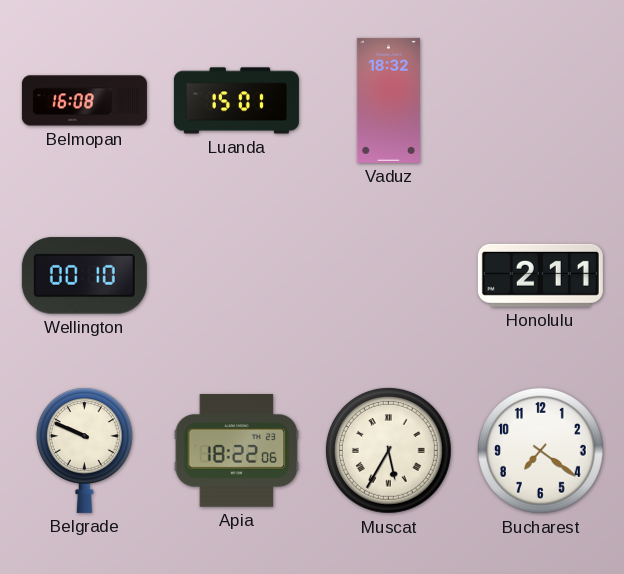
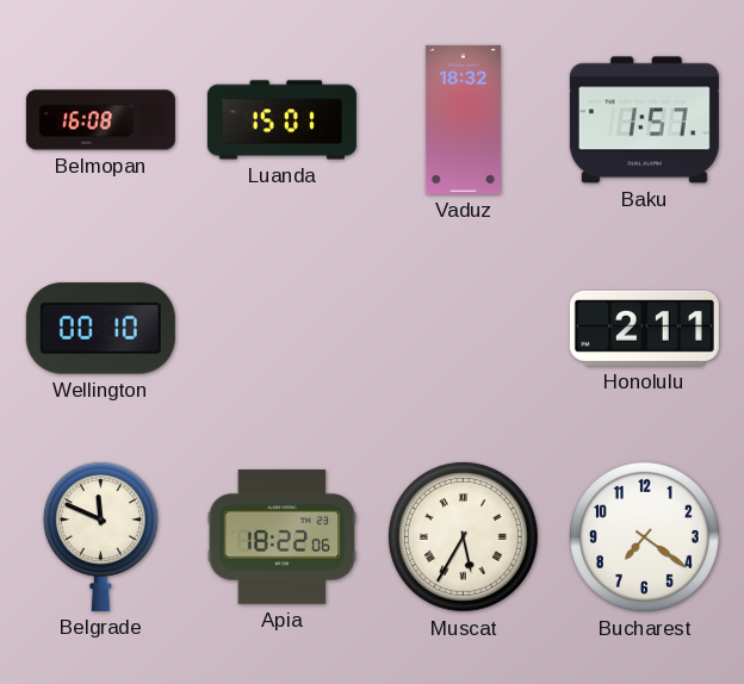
Baku: none -> 1:57 (644, 120)
Belgrade: 9:49 -> 11:49 (100, 536)
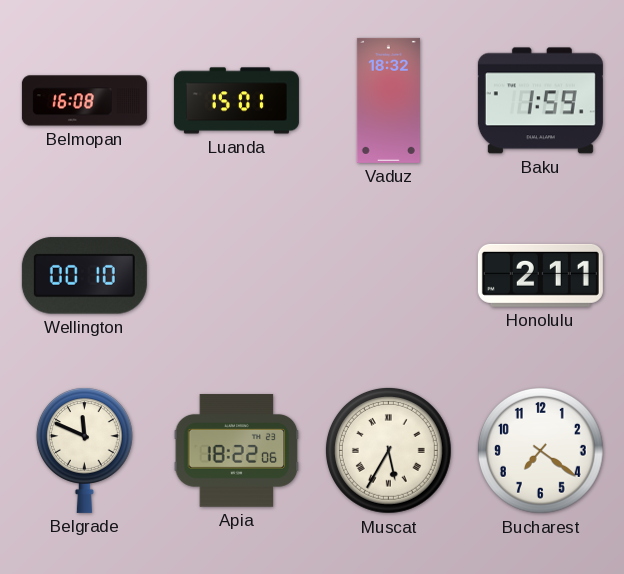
Baku: 1:57 -> 1:59 (540, 101)
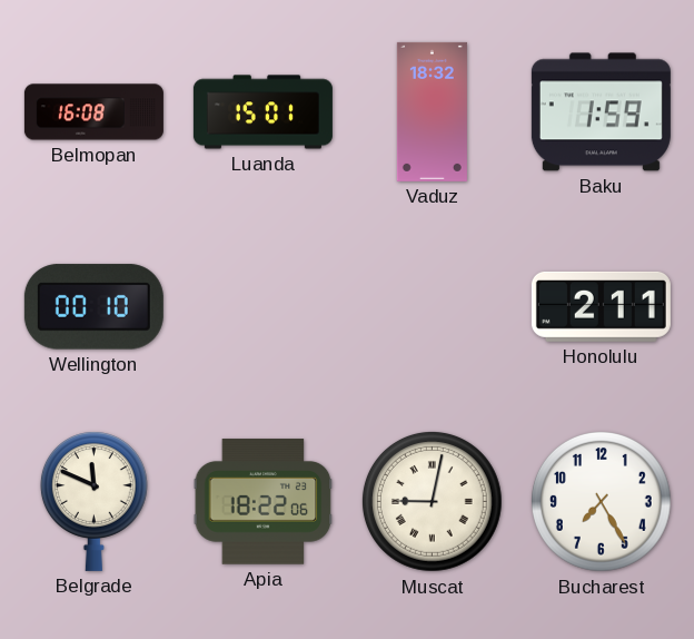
Muscat: 5:35 -> 9:02 (433, 502)
Bucharest: 7:21 -> 7:25 (602, 502)
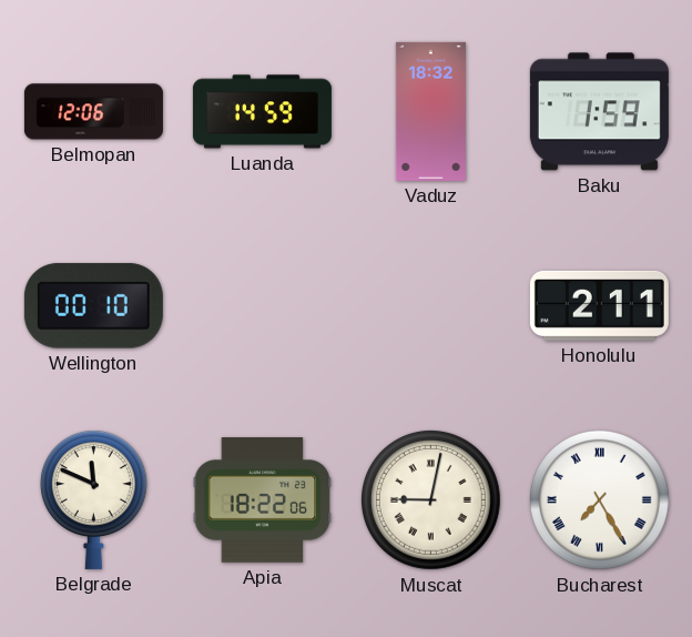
Belmopan: 16:08 -> 12:06 (93, 112)
Luanda: 15:01 -> 14:59 (262, 112)
Bucharest numerals: Arabic -> Roman (600, 501)
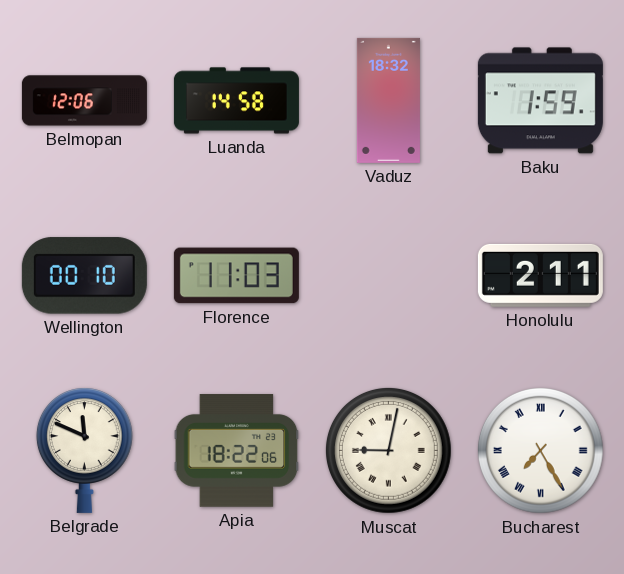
Luanda: 14:59 -> 14:58 (236, 101)
Florence: none -> 11:03 (236, 276)
